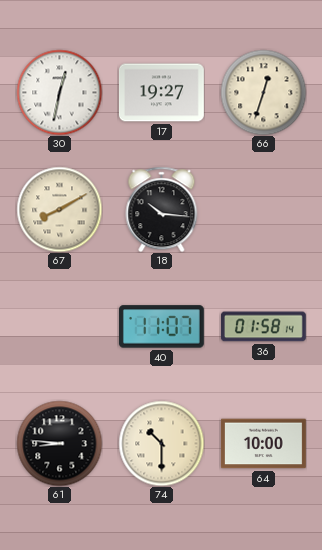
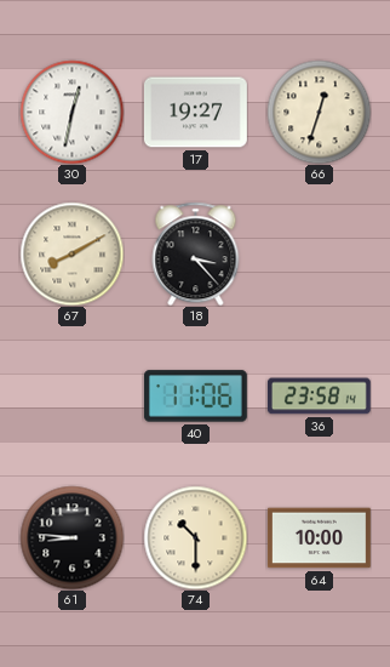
18: 10:16 -> 3:23 (196, 253)
40: 11:07 -> 11:06 (195, 397)
36: 01:58 -> 23:58 (319, 397)
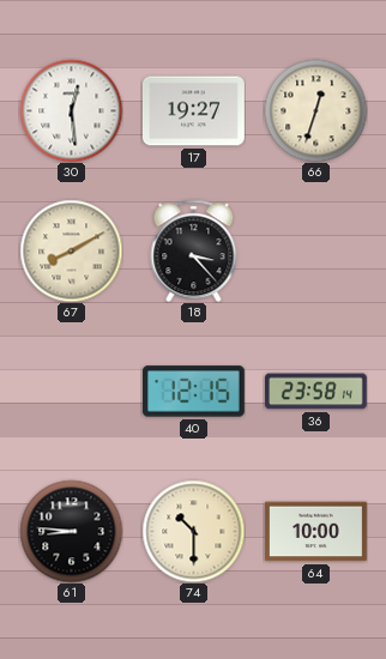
30: 12:32 -> 12:29 (71, 110)
40: 11:06 -> 12:15 (193, 392)
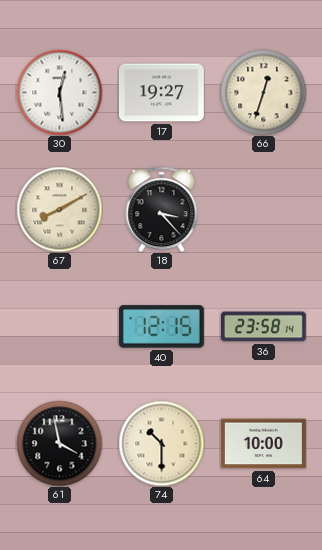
61: 8:46 -> 3:58 (59, 443)
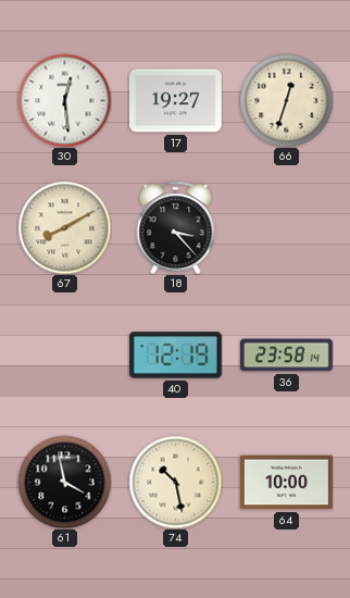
40: 12:15 -> 12:19 (175, 356)
74: 10:30 -> 10:28 (175, 482)
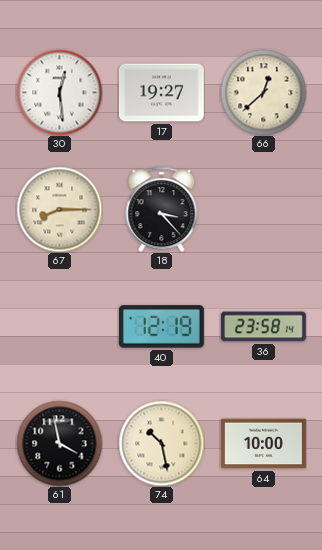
66: 12:33 -> 12:38 (263, 92)
67: 8:10 -> 8:15 (59, 209)
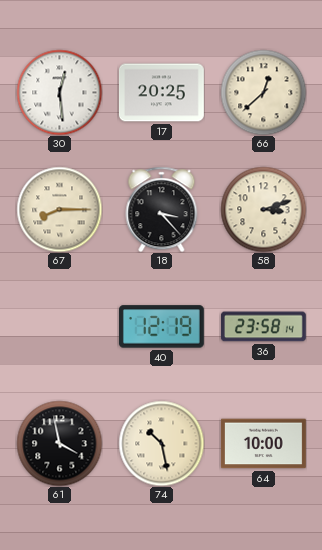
17: 19:27 -> 20:25 (161, 93)
58: none -> 3:12 (263, 209)
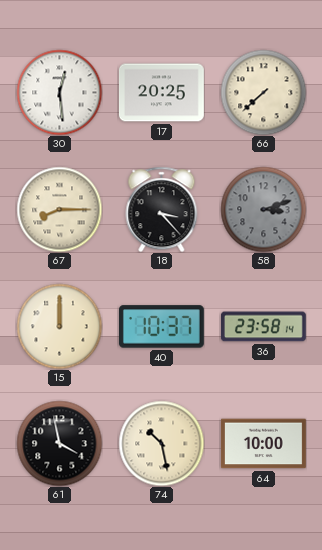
66: 12:38 -> 7:38 (263, 92)
58 dial: cream -> grey (263, 209)
15: none -> 12:00 (59, 326)
40: 12:19 -> 10:37 (161, 327)
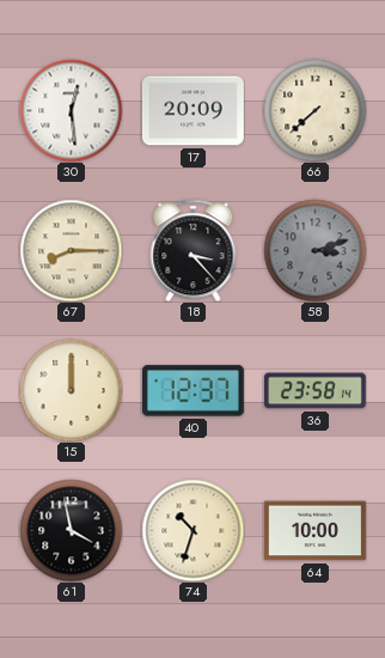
17: 20:25 -> 20:09 (192, 111)
40: 10:37 -> 12:37 (192, 391)
74: 10:28 -> 10:33 (192, 530)
